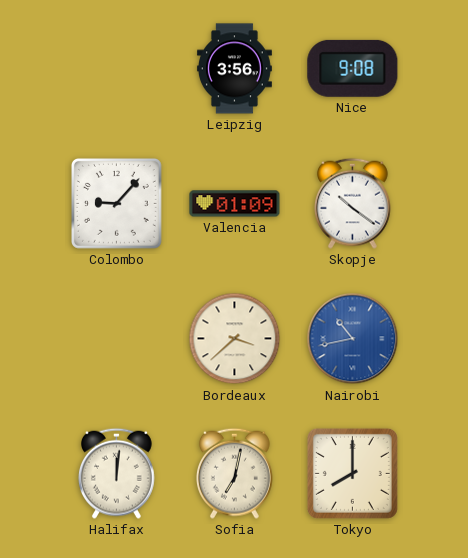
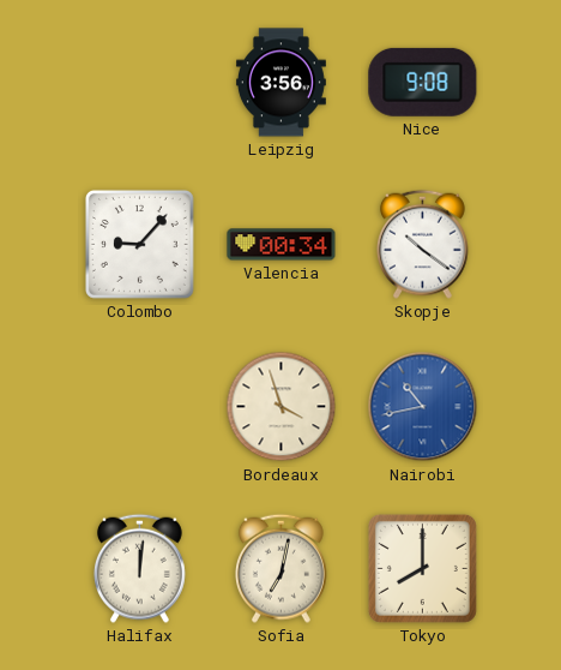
Valencia: 01:09 -> 00:34 (282, 245)
Bordeaux: 3:38 -> 3:57 (282, 407)
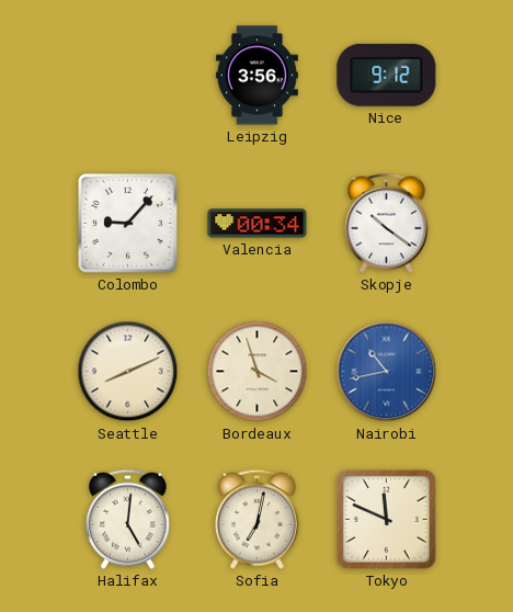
Nice: 9:08 -> 9:12 (387, 75)
Seattle: none -> 8:11 (128, 372)
Halifax: 12:01 -> 5:01 (127, 519)
Tokyo: 8:00 -> 11:49 (386, 519)
